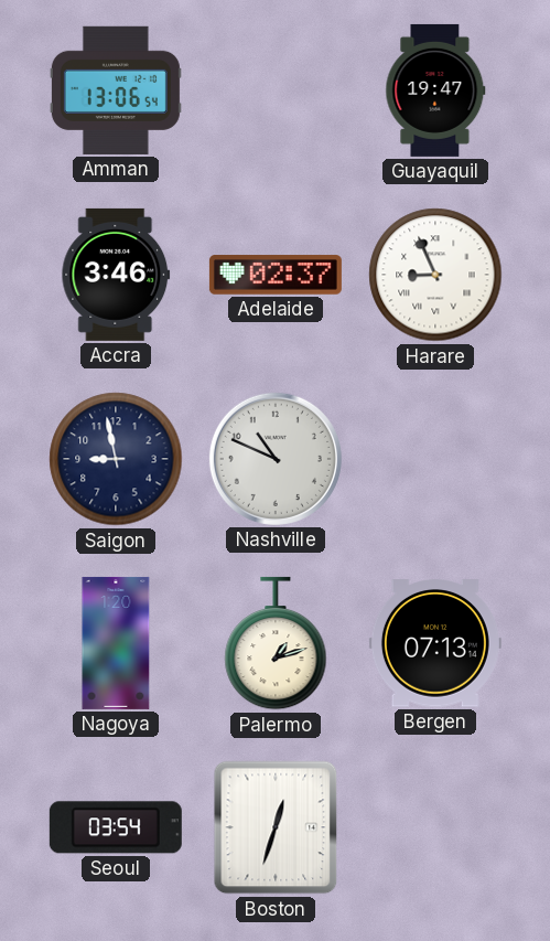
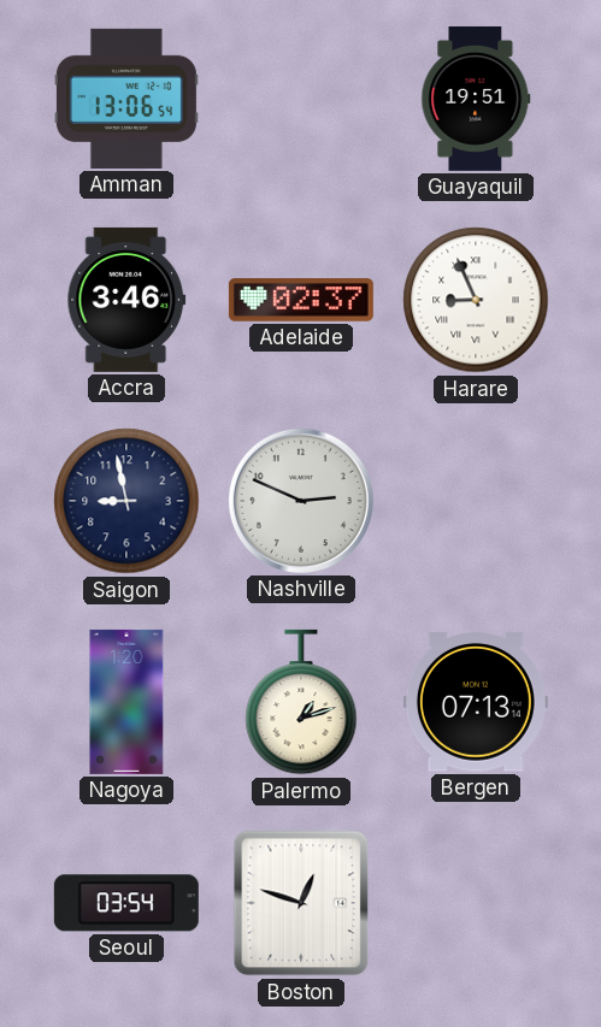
Guayaquil: 19:47 -> 19:51 (476, 99)
Nashville: 10:49 -> 2:49 (301, 501)
Boston: 12:33 -> 12:48 (301, 903)
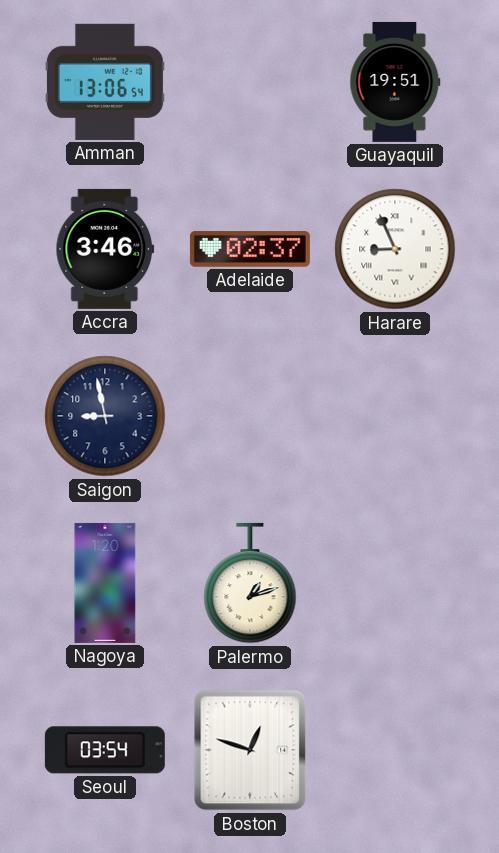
Nashville: 2:49 -> none (301, 501)
Bergen: 07:13 -> none (476, 702)
